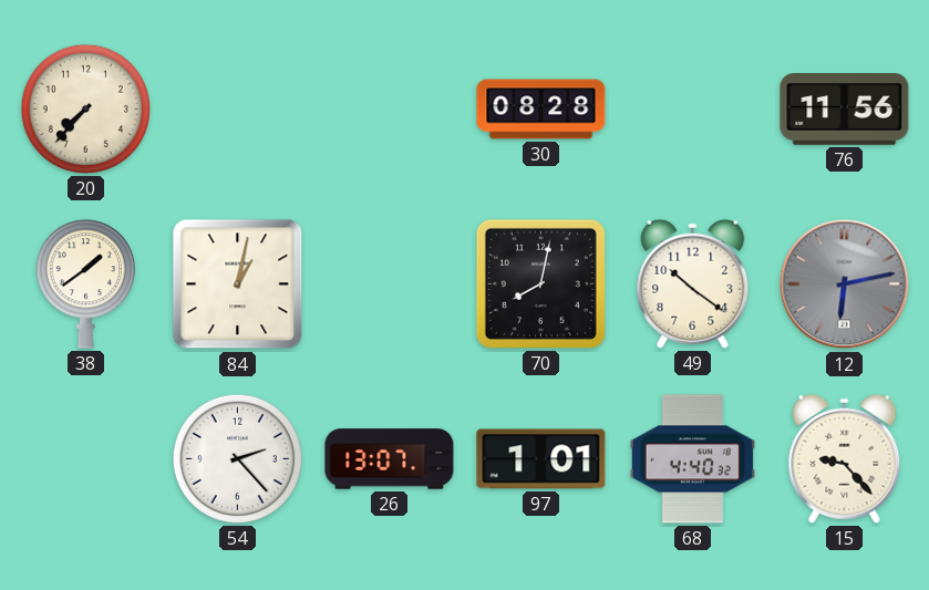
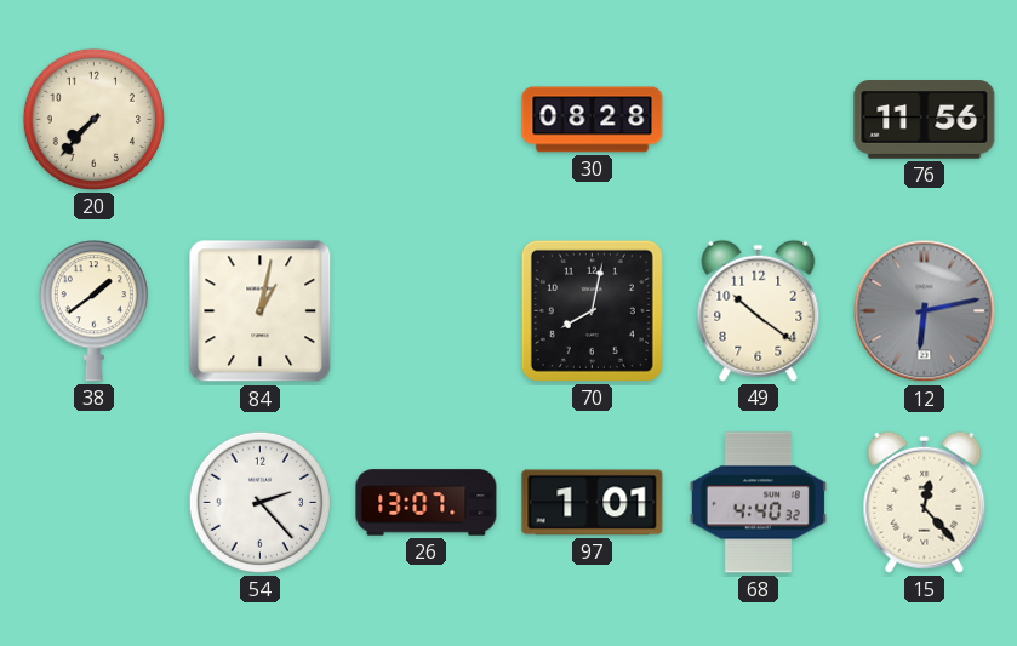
15: 9:23 -> 12:23 (925, 502)
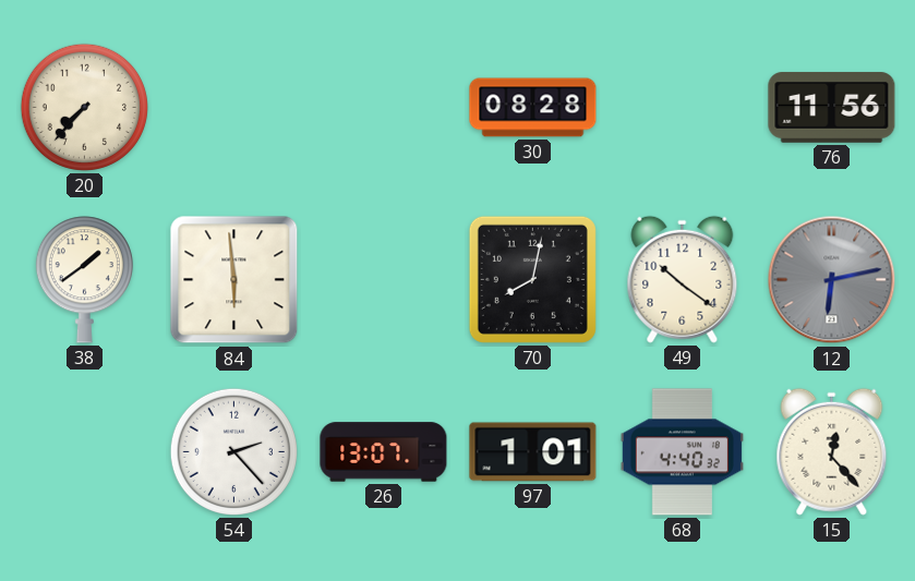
84: 1:02 -> 5:59 (234, 280)
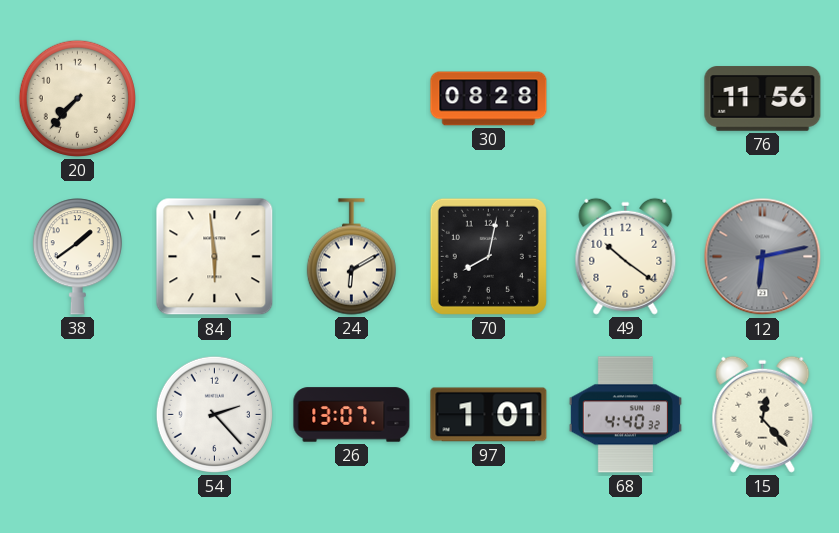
24: none -> 6:10 (351, 257)
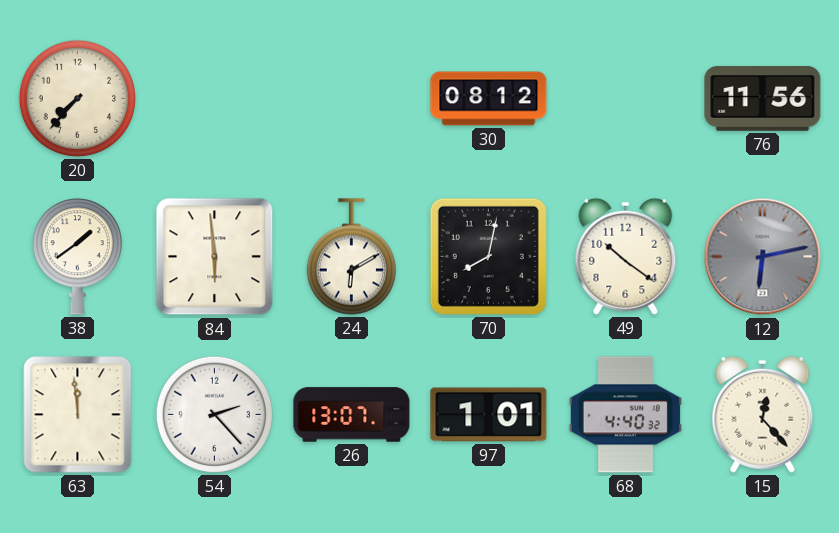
30: 08:28 -> 08:12 (489, 99)
63: none -> 11:59 (78, 415)
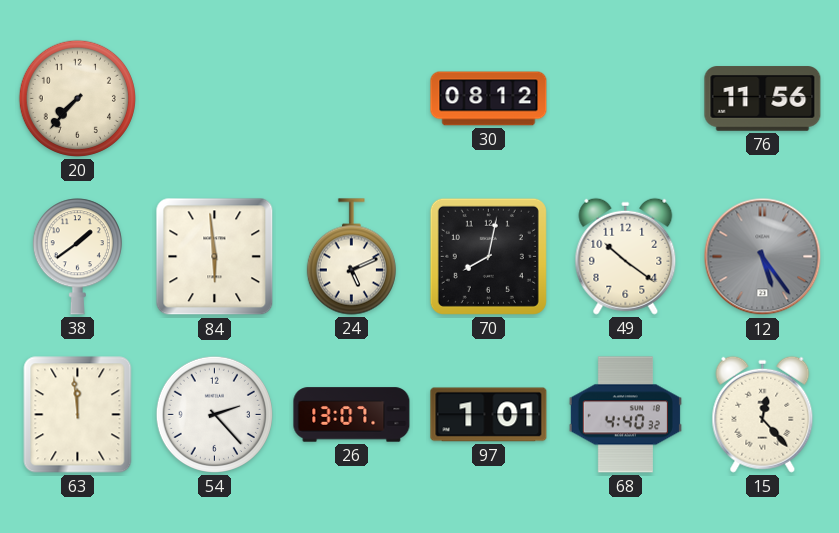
24: 6:10 -> 5:11 (351, 257)
12: 6:13 -> 5:24 (763, 257)
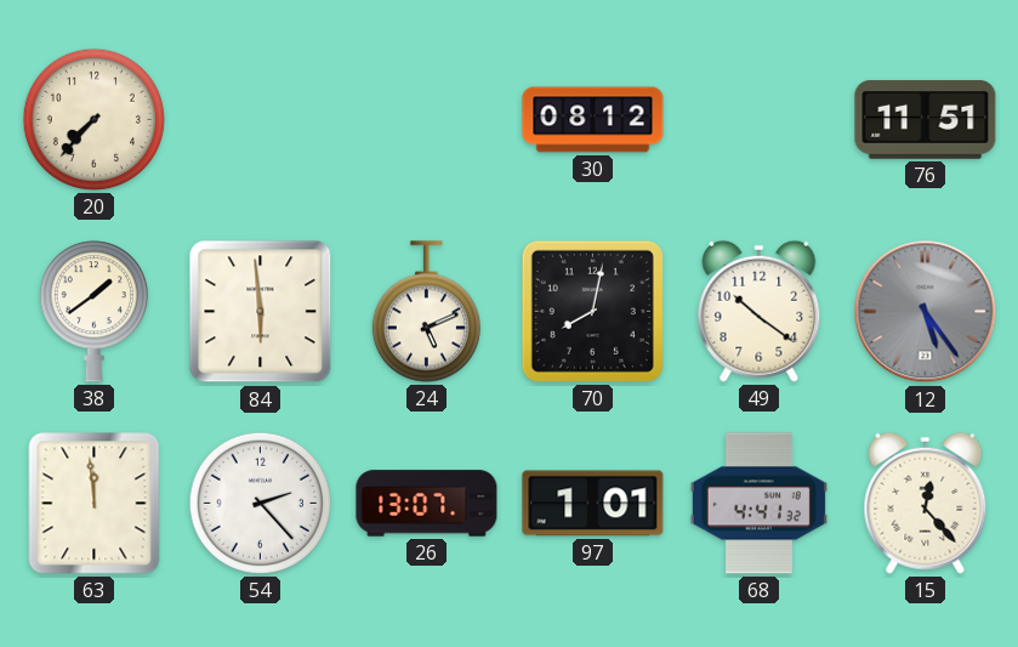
76: 11:56 -> 11:51 (926, 120)
68: 4:40 -> 4:41 (758, 504)
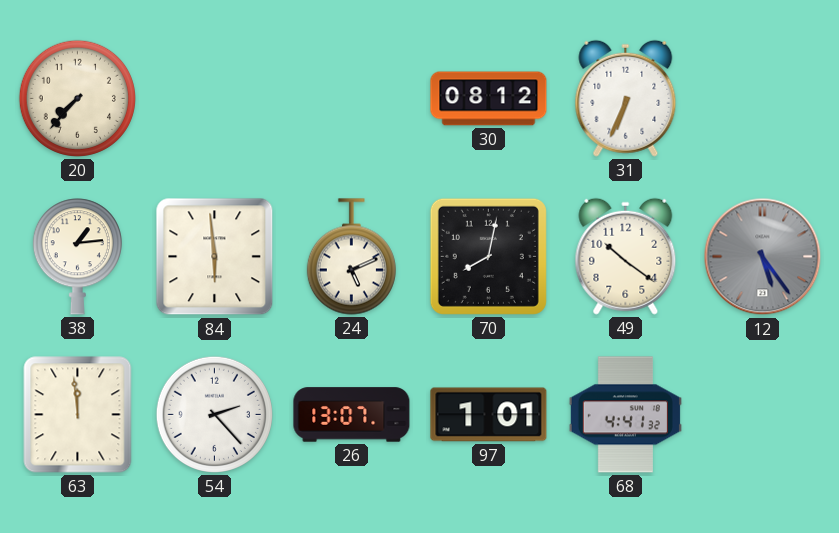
31: none -> 6:34 (626, 98)
76: 11:51 -> none (926, 120)
38: 1:39 -> 1:14 (77, 257)
15: 12:23 -> none (926, 503)
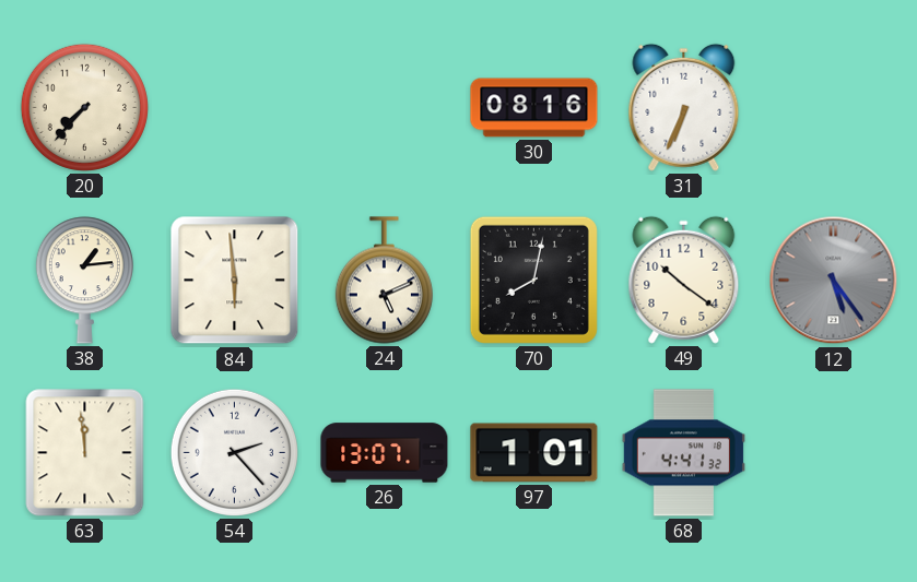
30: 08:12 -> 08:16 (534, 108)
